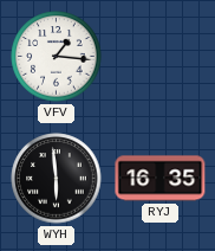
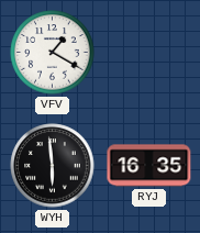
VFV: 1:16 -> 1:20 (53, 53)
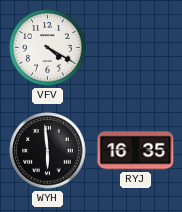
VFV: 1:20 -> 4:20 (48, 48)
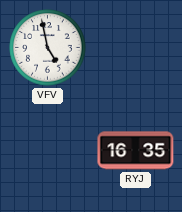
VFV: 4:20 -> 4:58 (48, 48)
WYH: 5:59 -> none (48, 151)
